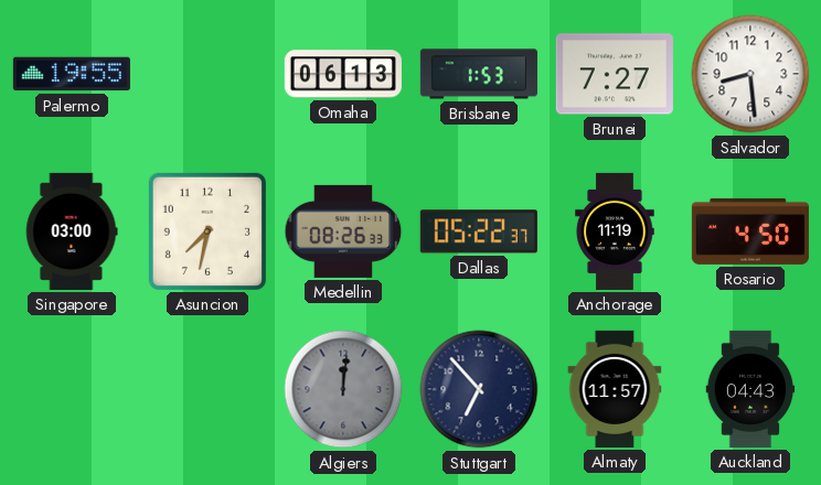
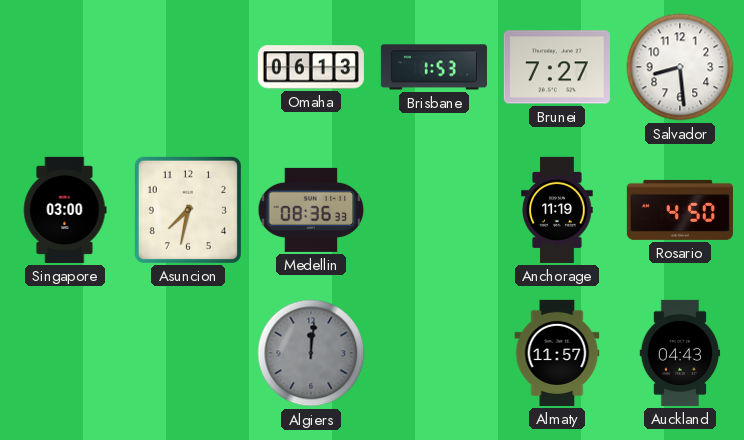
Palermo: 19:55 -> none (72, 74)
Medellin: 08:26 -> 08:36 (311, 210)
Dallas: 05:22 -> none (479, 231)
Stuttgart: 6:53 -> none (479, 389)
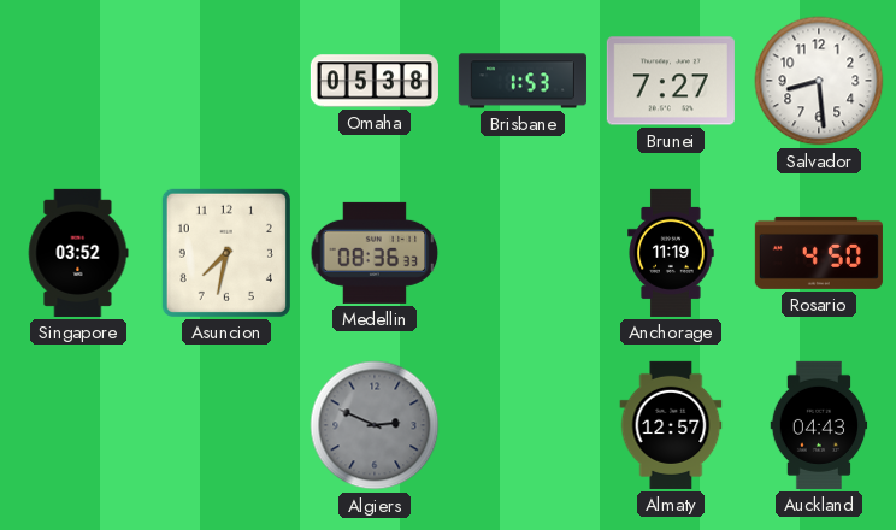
Omaha: 06:13 -> 05:38 (375, 81)
Singapore: 03:00 -> 03:52 (78, 253)
Algiers: 12:01 -> 2:49 (375, 425)
Almaty: 11:57 -> 12:57 (671, 425)
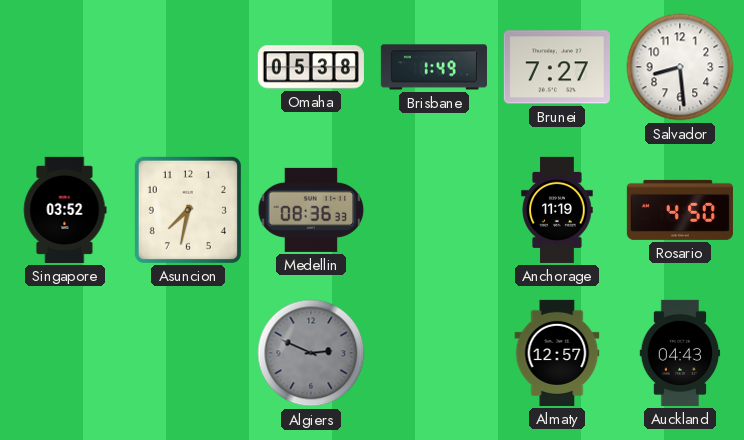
Brisbane: 1:53 -> 1:49 (434, 67)
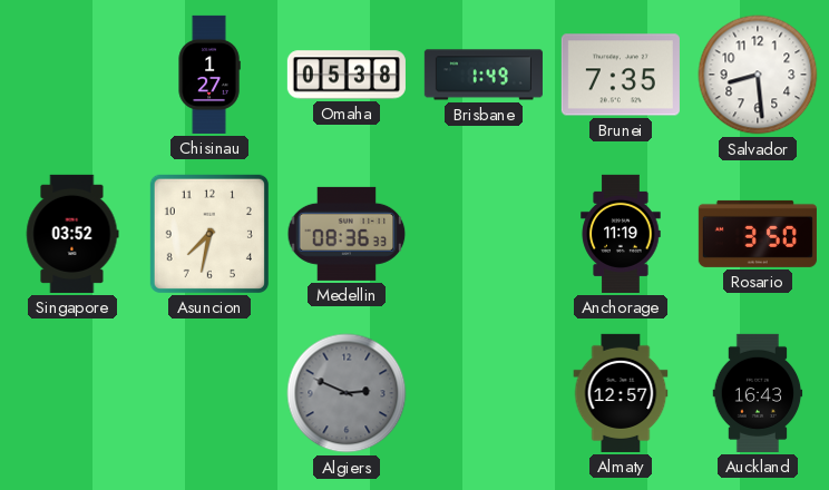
Chisinau: none -> 1:27 (209, 75)
Brunei: 7:27 -> 7:35 (621, 75)
Rosario: 4:50 -> 3:50 (758, 234)
Auckland: 04:43 -> 16:43 (758, 393)
